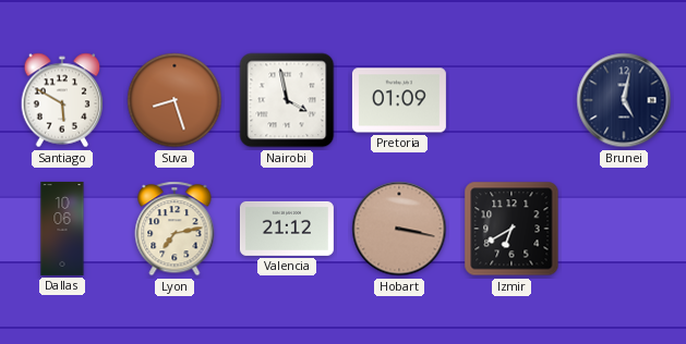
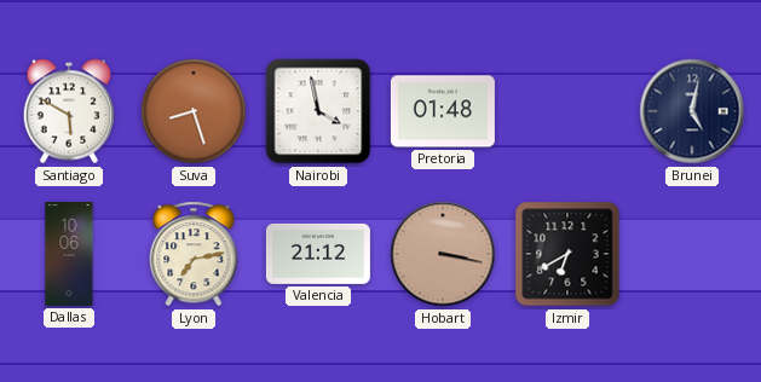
Pretoria: 01:09 -> 01:48 (443, 111)
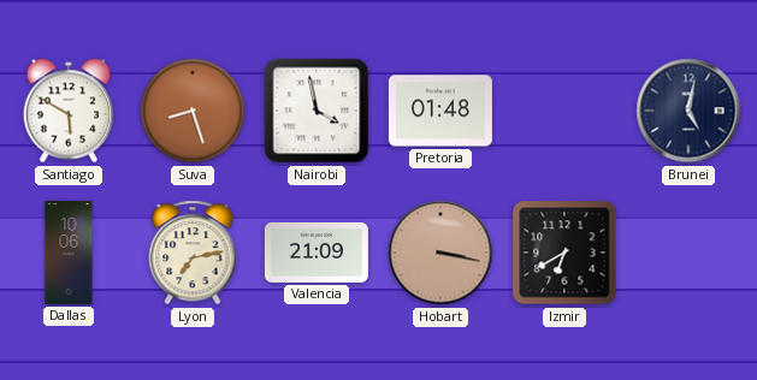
Valencia: 21:12 -> 21:09 (317, 253)
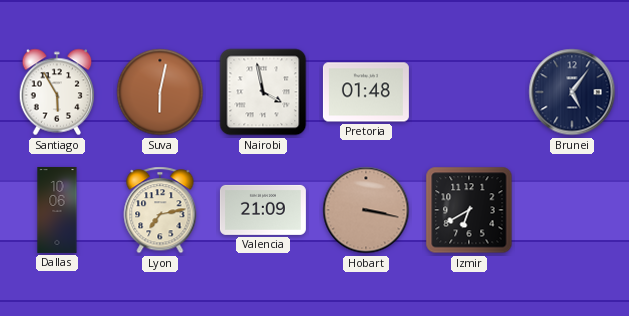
Santiago: 5:50 -> 5:55 (57, 92)
Suva: 8:27 -> 6:02 (160, 92)
Brunei: 5:02 -> 5:06 (572, 92)
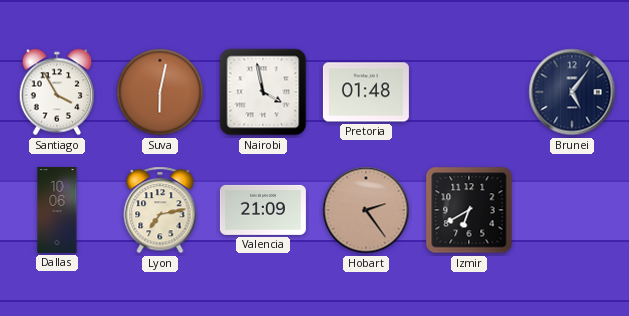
Santiago: 5:55 -> 3:55 (57, 92)
Hobart: 3:17 -> 2:24 (366, 210)
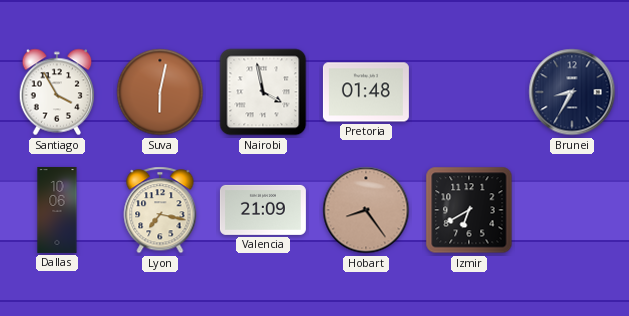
Brunei: 5:06 -> 8:35 (572, 92)
Lyon: 7:13 -> 7:17 (160, 210)
Hobart: 2:24 -> 8:24 (366, 210)
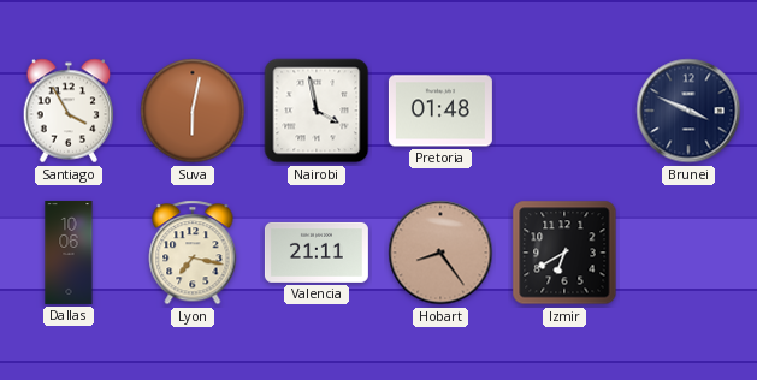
Brunei: 8:35 -> 3:49 (688, 111)
Valencia: 21:09 -> 21:11 (317, 253)
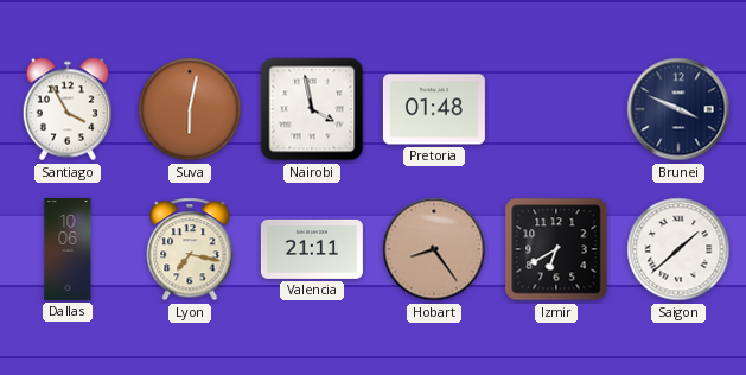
Saigon: none -> 1:38 (678, 249)
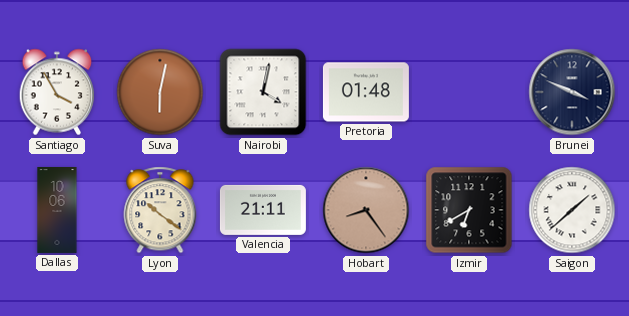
Nairobi: 3:58 -> 4:02 (263, 92)
Lyon: 7:17 -> 10:21 (160, 210)
